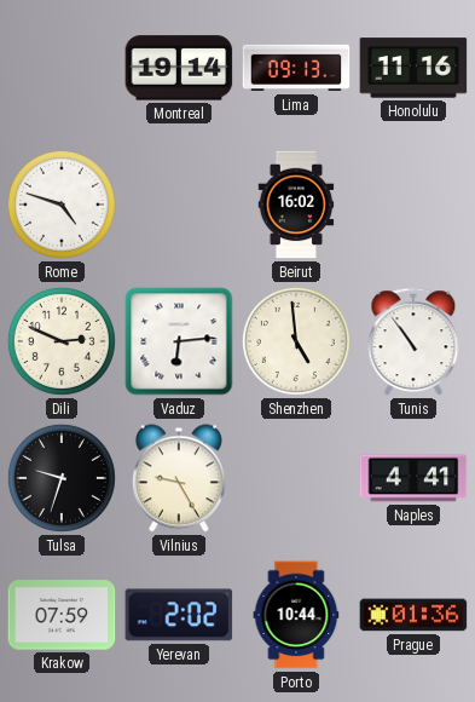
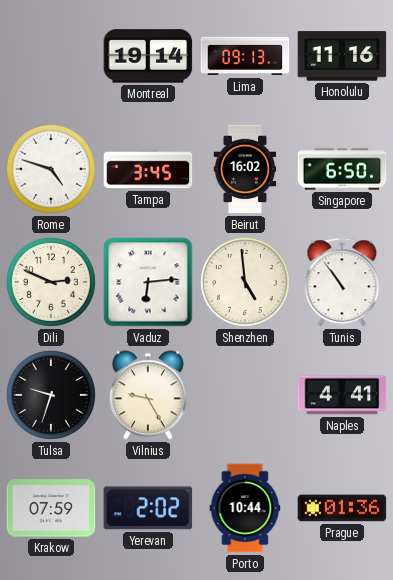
Tampa: none -> 3:45 (148, 169)
Singapore: none -> 6:50 (342, 169)
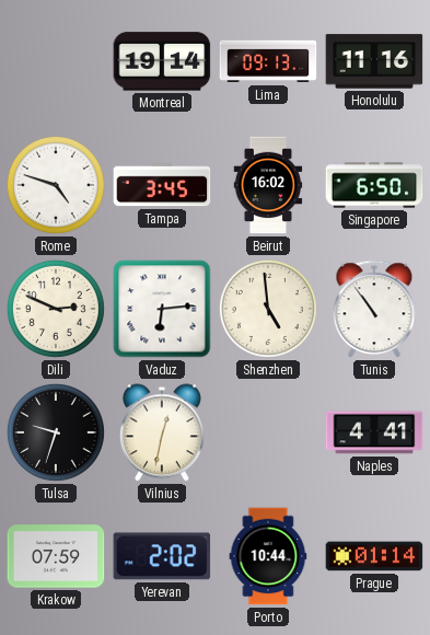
Vilnius: 9:25 -> 12:32 (162, 432)
Prague: 01:36 -> 01:14 (374, 556)
